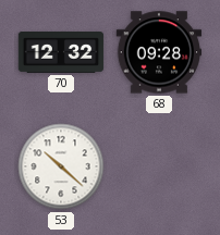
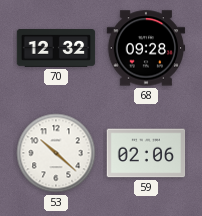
59: none -> 02:06 (146, 153)
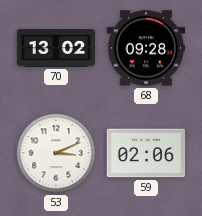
70: 12:32 -> 13:02 (56, 49)
53: 10:22 -> 3:11 (56, 153)
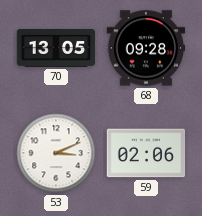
70: 13:02 -> 13:05 (56, 49)
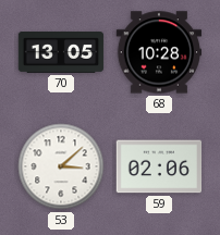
68: 09:28 -> 10:28 (159, 52)
53: 3:11 -> 3:08 (61, 166)
